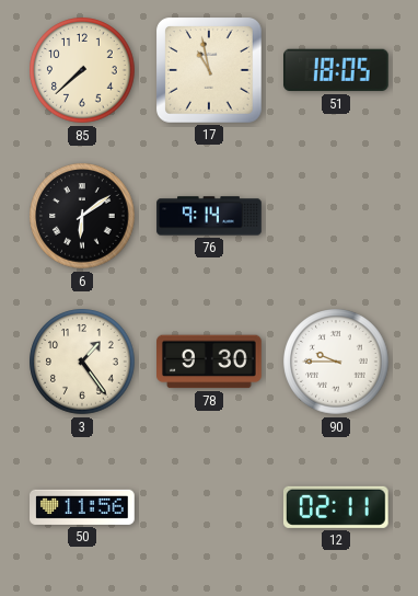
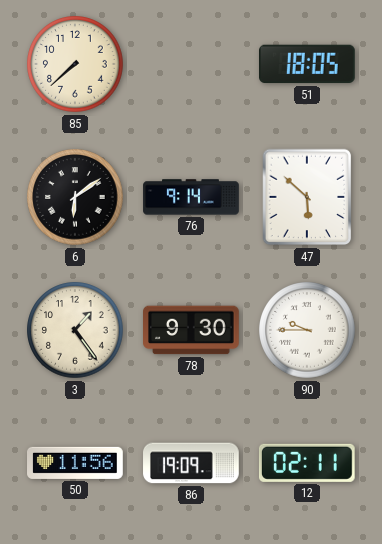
17: 10:58 -> none (210, 71)
47: none -> 5:52 (307, 197)
86: none -> 19:09 (191, 463)
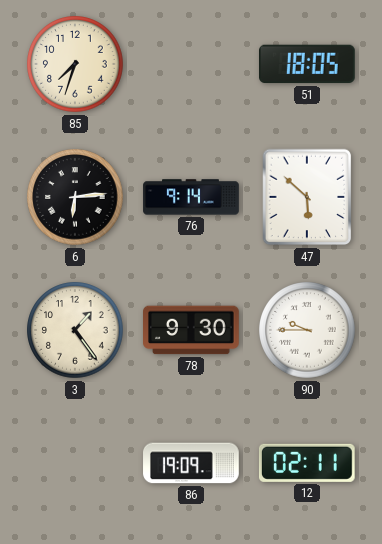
85: 7:38 -> 7:33 (75, 64)
6: 6:09 -> 6:14 (75, 197)
50: 11:56 -> none (76, 463)
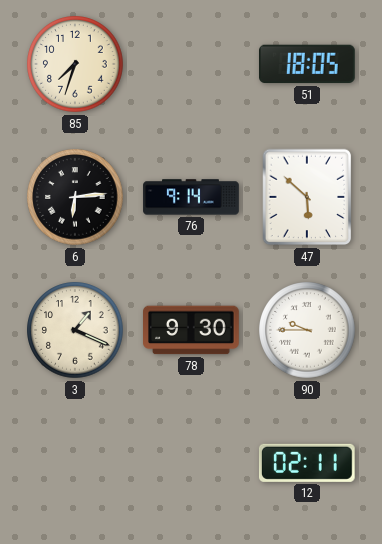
3: 1:24 -> 1:19 (75, 330)
86: 19:09 -> none (191, 463)
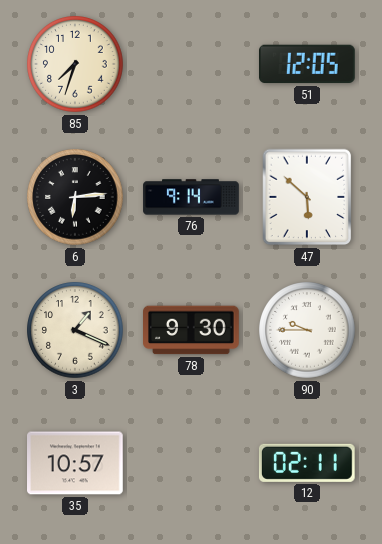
51: 18:05 -> 12:05 (308, 64)
35: none -> 10:57 (76, 463)
